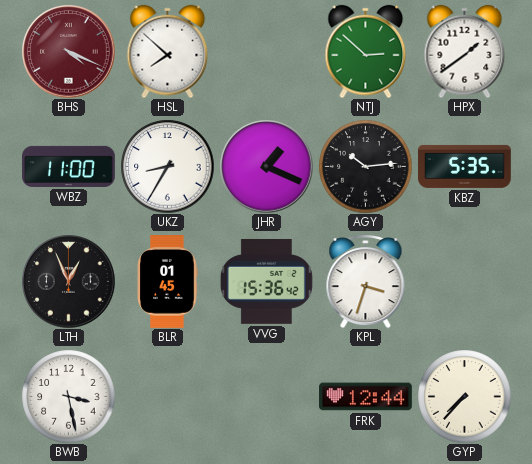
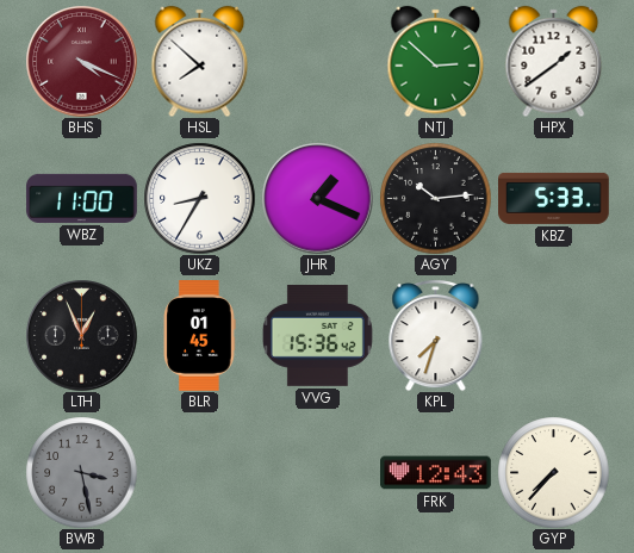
KBZ: 5:35 -> 5:33 (554, 198)
KPL: 3:33 -> 7:33 (436, 336)
BWB dial: white -> grey (81, 472)
FRK: 12:44 -> 12:43 (436, 473)
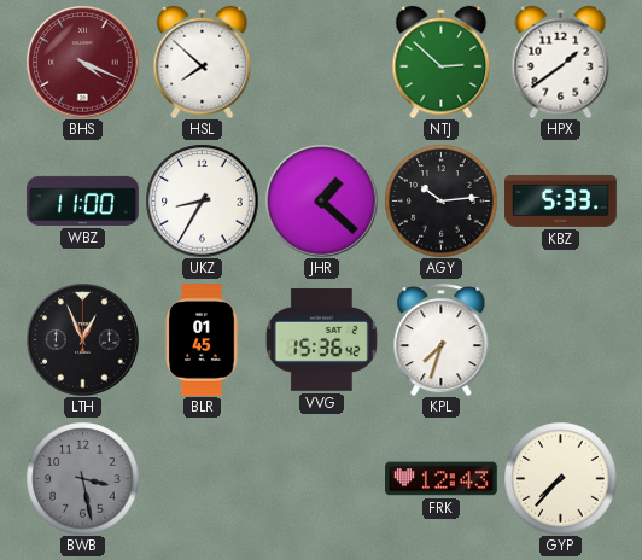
JHR: 1:19 -> 1:22 (321, 200)
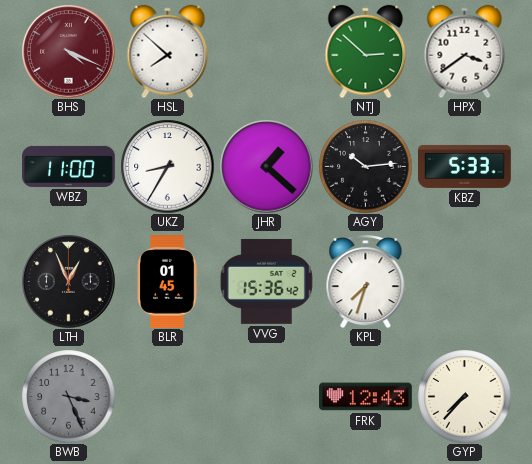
HPX: 1:39 -> 3:39 (465, 51)
BWB: 3:28 -> 3:26 (68, 396)
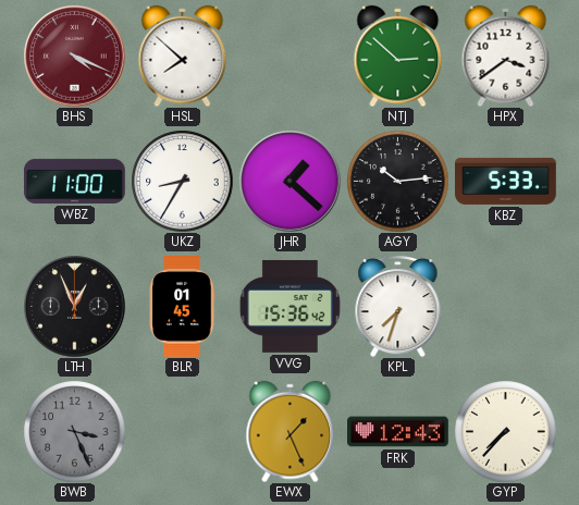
EWX: none -> 1:26 (291, 431)
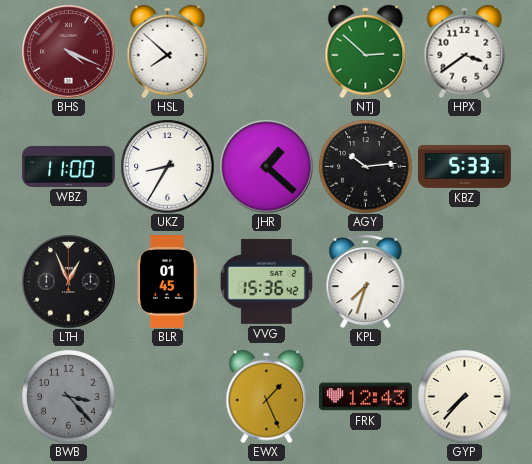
BWB: 3:26 -> 3:23 (68, 396)
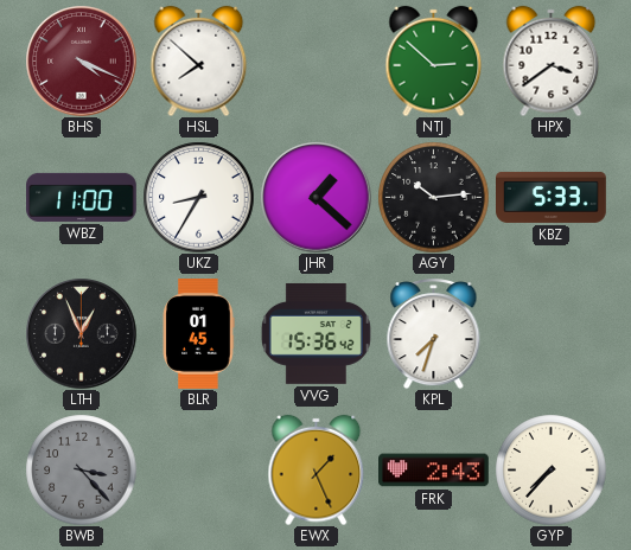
FRK: 12:43 -> 2:43 (434, 471)
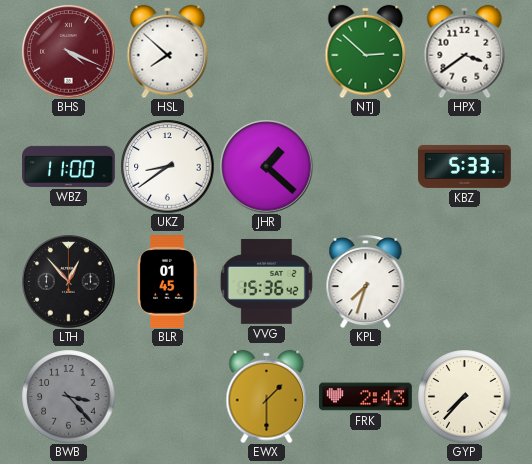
UKZ: 8:35 -> 8:39 (167, 166)
AGY: 10:14 -> none (433, 197)
LTH: 12:56 -> 12:53 (68, 281)
EWX: 1:26 -> 1:30 (267, 396)
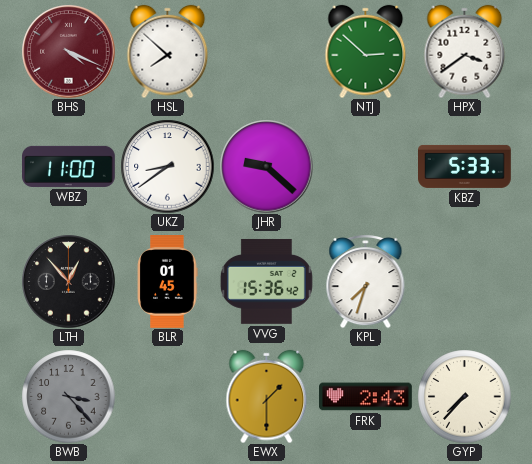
JHR: 1:22 -> 9:22 (266, 166)
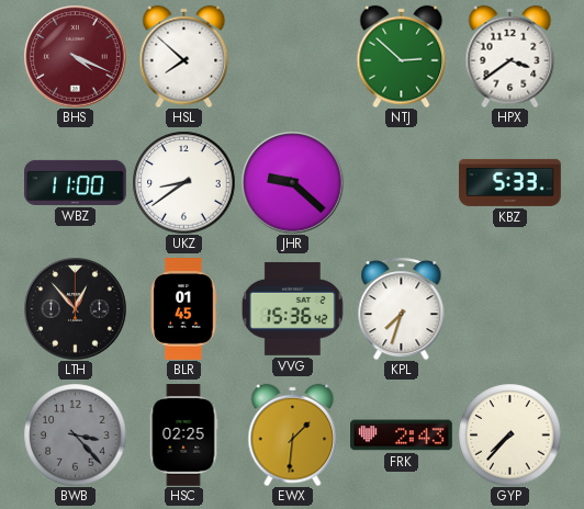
HSC: none -> 02:25 (183, 436)
EWX: 1:30 -> 1:31 (293, 434)
